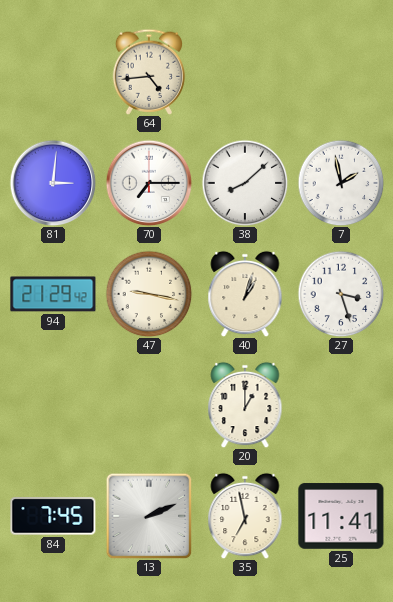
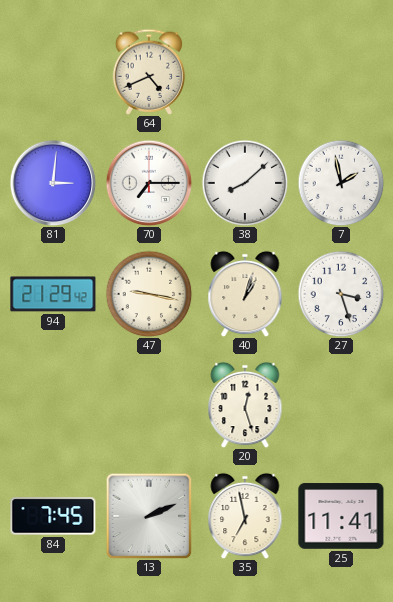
64: 4:44 -> 4:41 (149, 72)
20: 1:00 -> 12:27 (245, 405)
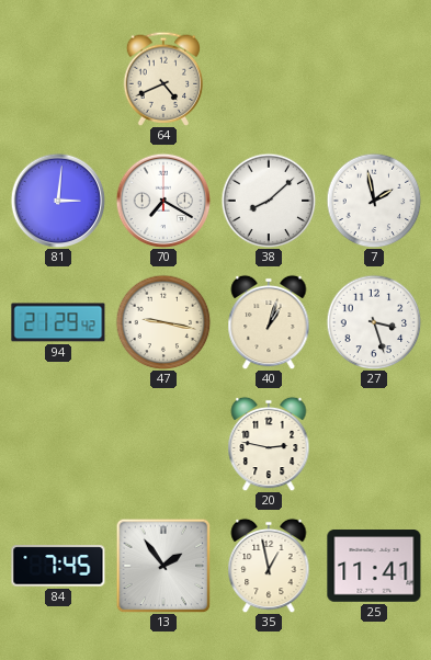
70: 7:15 -> 7:20 (163, 201)
20: 12:27 -> 2:47 (269, 444)
13: 2:11 -> 1:54 (163, 566)
35: 6:58 -> 12:58 (269, 566)
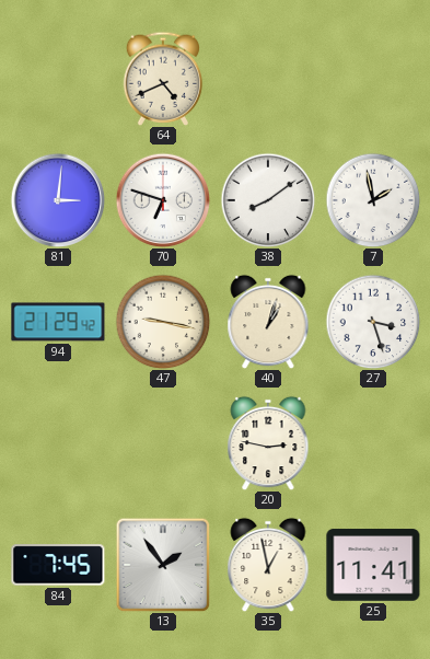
70: 7:20 -> 6:48 (163, 200)
38: 8:08 -> 8:09 (268, 200)
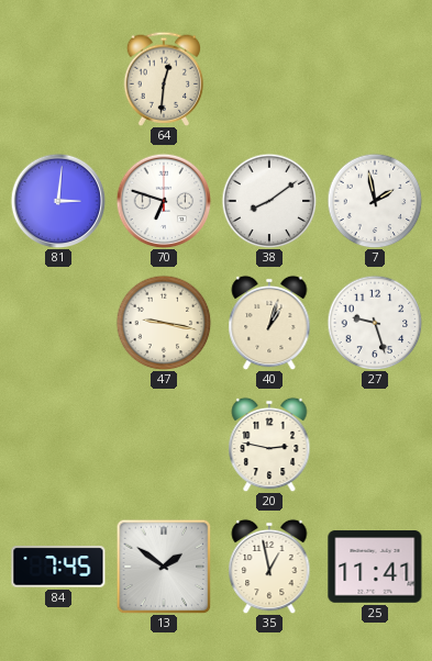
64: 4:41 -> 12:31 (164, 79)
94: 21:29 -> none (58, 322)
27: 3:27 -> 9:27 (375, 323)
13: 1:54 -> 1:51 (164, 567)
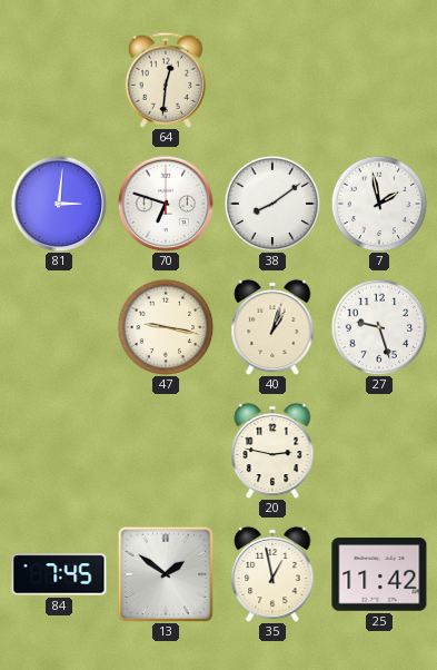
25: 11:41 -> 11:42 (379, 574)
